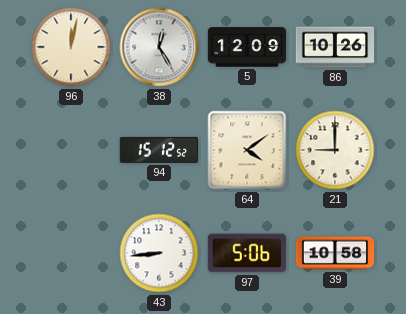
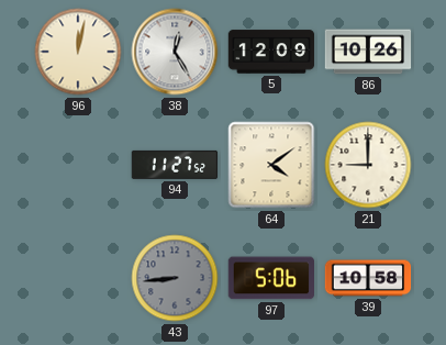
94: 15:12 -> 11:27 (175, 165)
43 dial: white -> grey (175, 278)
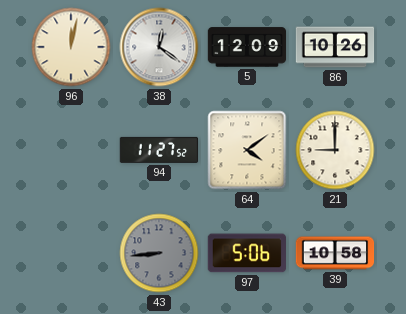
38: 12:25 -> 12:21 (159, 47)
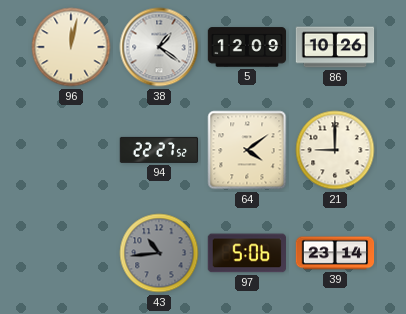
38: 12:21 -> 1:21 (159, 47)
94: 11:27 -> 22:27 (159, 150)
43: 8:44 -> 10:44 (159, 253)
39: 10:58 -> 23:14 (335, 253)
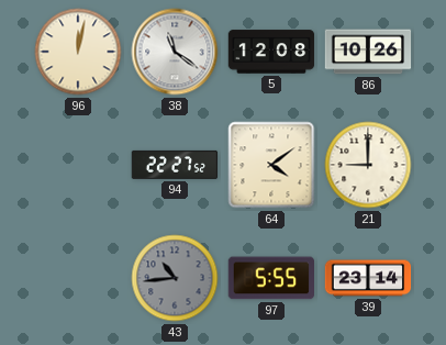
38: 1:21 -> 11:21 (175, 52)
5: 12:09 -> 12:08 (271, 52)
97: 5:06 -> 5:55 (270, 278)
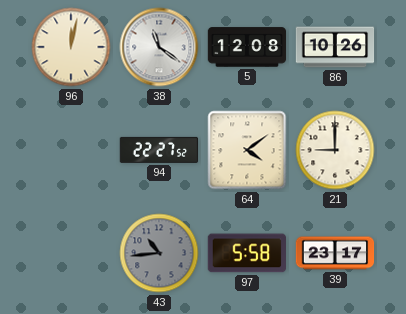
97: 5:55 -> 5:58 (246, 253)
39: 23:14 -> 23:17 (335, 253)
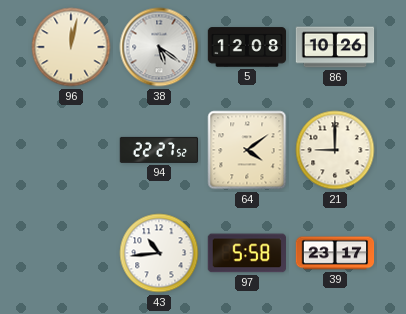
38: 11:21 -> 5:21 (159, 47)
43 dial: grey -> white (159, 253)
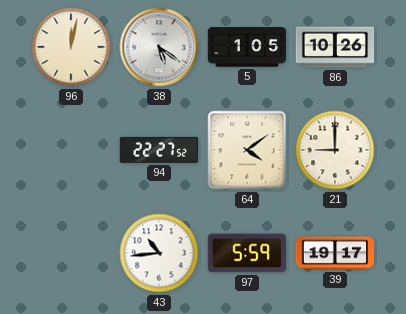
5: 12:08 -> 1:05 (247, 47)
97: 5:58 -> 5:59 (246, 253)
39: 23:17 -> 19:17 (335, 253)
